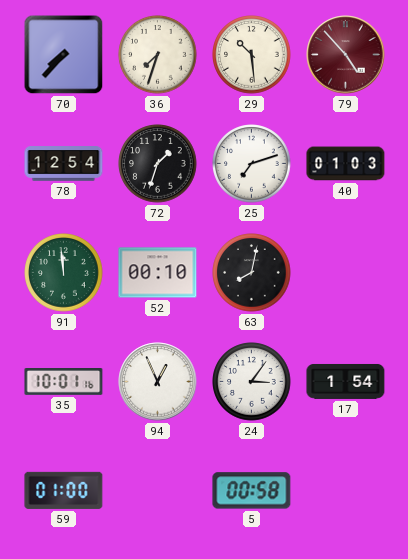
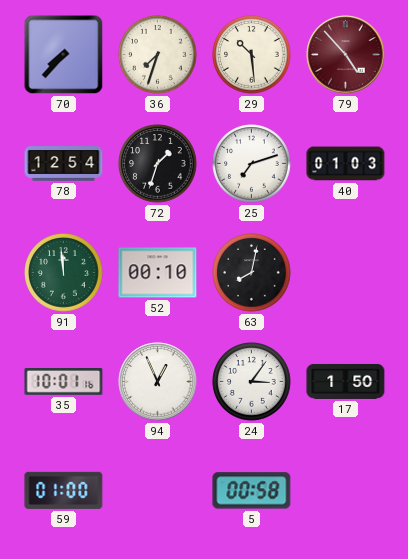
17: 1:54 -> 1:50 (346, 381)
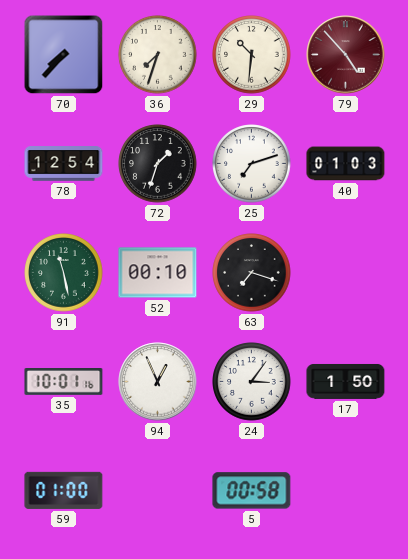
29: 10:29 -> 10:31 (252, 55)
91: 11:59 -> 11:28 (64, 273)
63: 8:02 -> 7:18 (252, 273)
